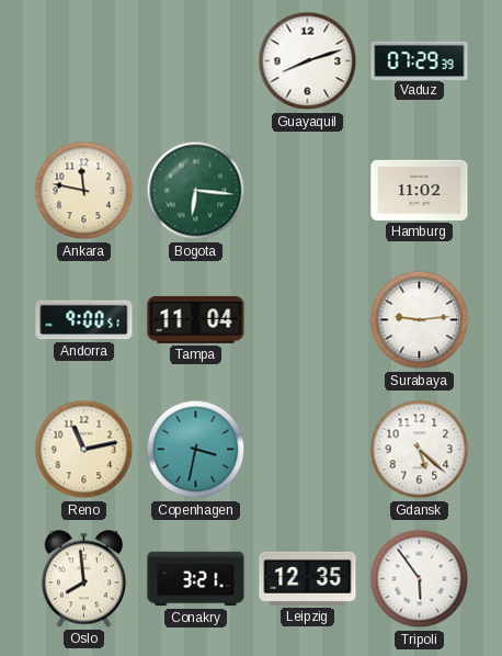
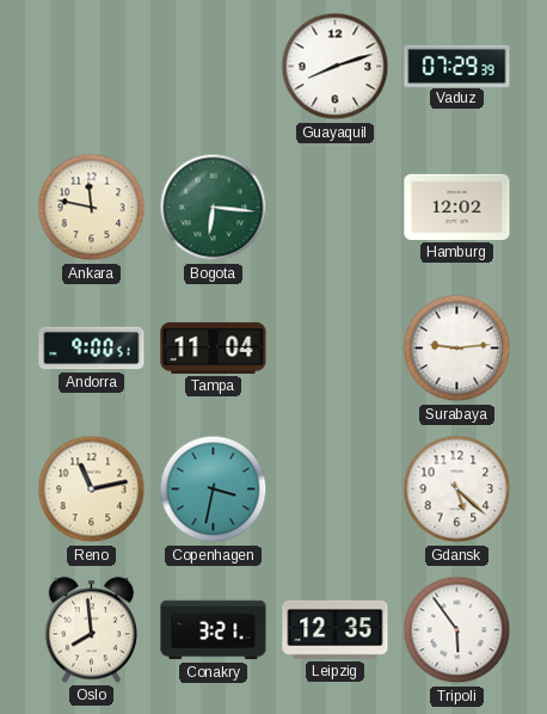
Hamburg: 11:02 -> 12:02 (457, 207)
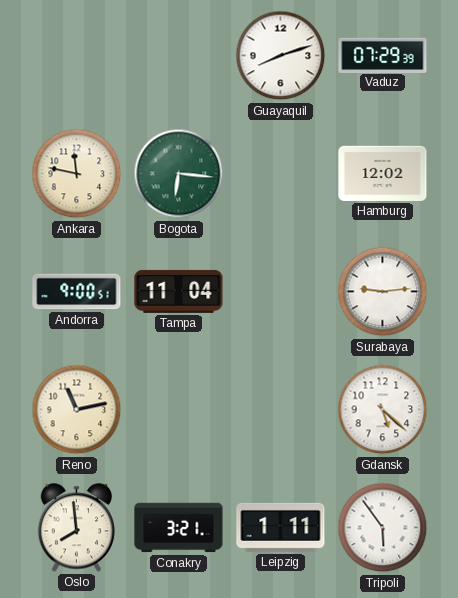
Copenhagen: 3:32 -> none (214, 490)
Leipzig: 12:35 -> 1:11 (281, 527)
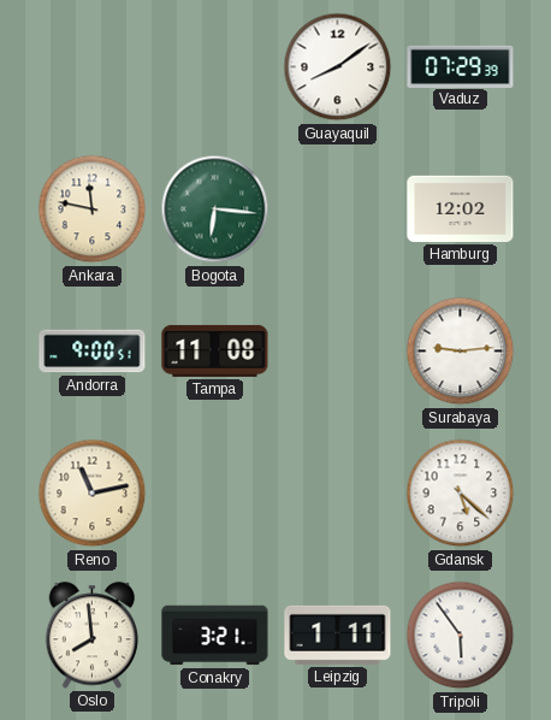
Guayaquil: 8:12 -> 8:09 (338, 67)
Tampa: 11:04 -> 11:08 (215, 350)
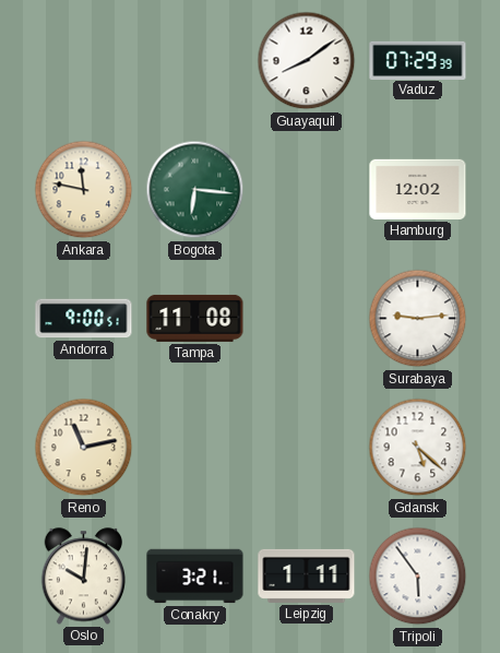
Oslo: 7:59 -> 10:01 (84, 577)
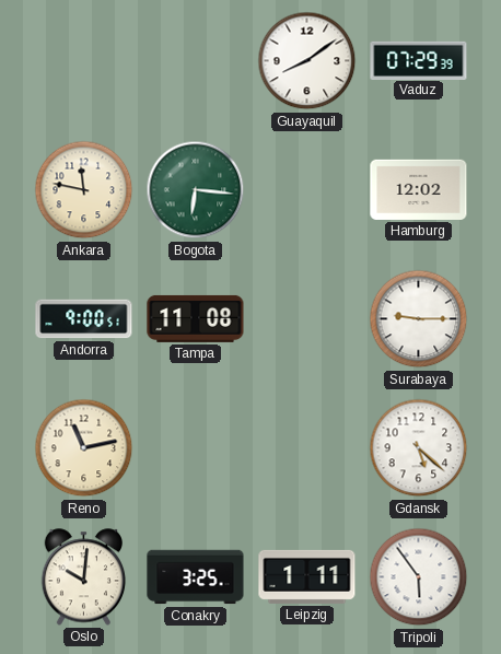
Surabaya: 9:14 -> 9:15 (419, 319)
Conakry: 3:21 -> 3:25 (196, 577)
